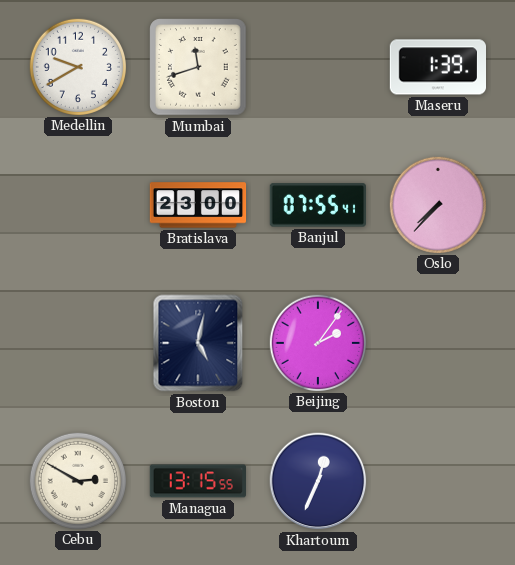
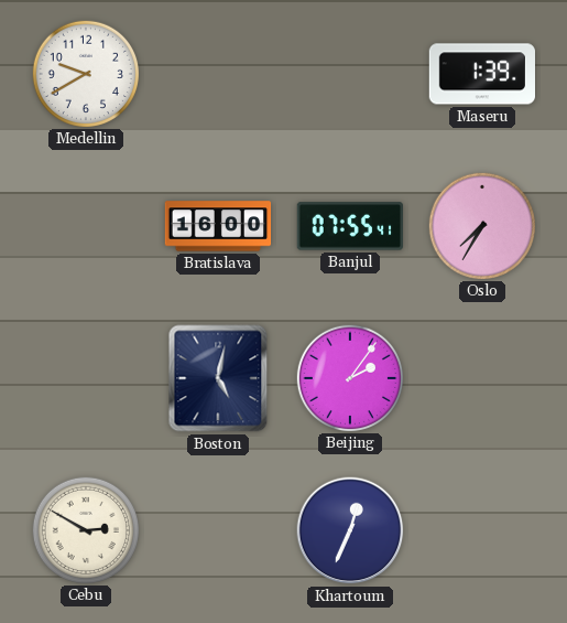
Mumbai: 11:42 -> none (198, 67)
Bratislava: 23:00 -> 16:00 (218, 226)
Oslo: 7:37 -> 7:35 (481, 225)
Managua: 13:15 -> none (197, 481)
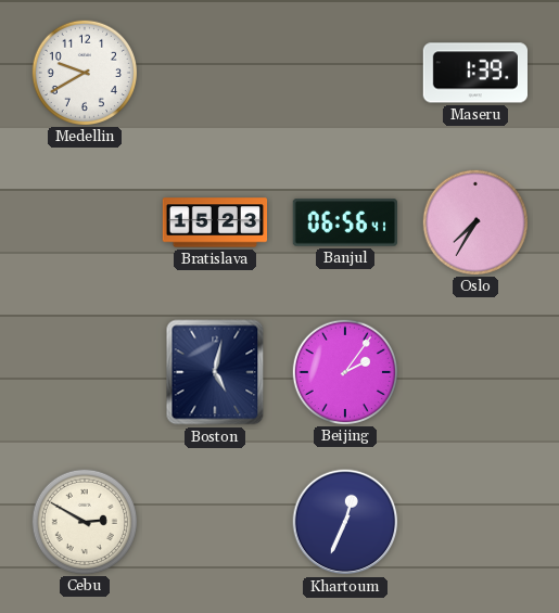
Bratislava: 16:00 -> 15:23 (215, 222)
Banjul: 07:55 -> 06:56 (344, 222)
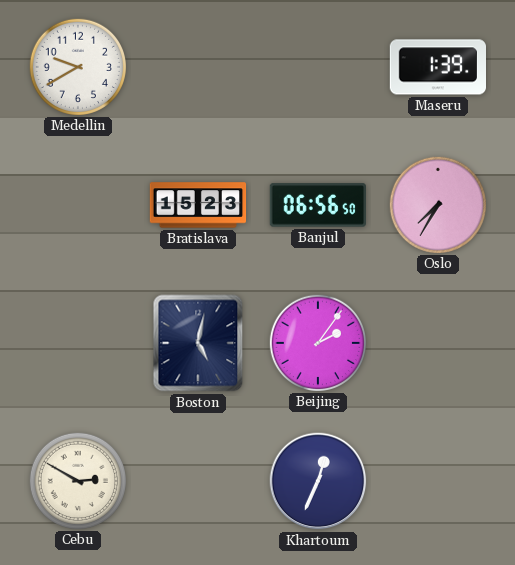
Banjul: 06:56:41 -> 06:56:50 (317, 205)
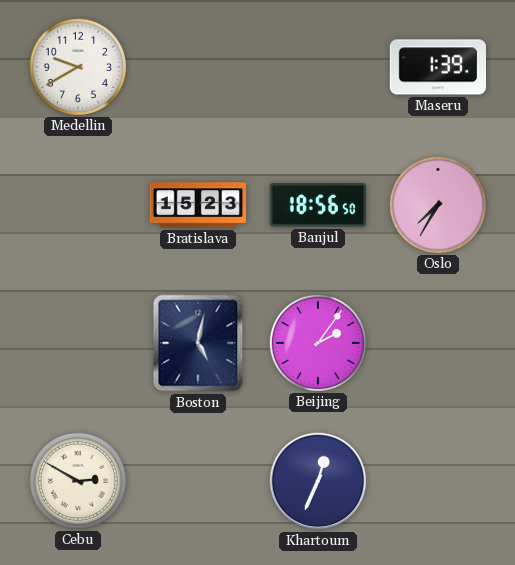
Banjul: 06:56 -> 18:56 (317, 205)
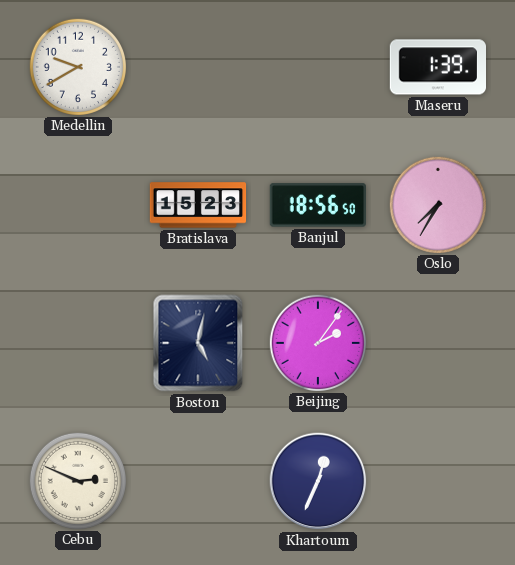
Cebu: 2:50 -> 2:49 (77, 480)
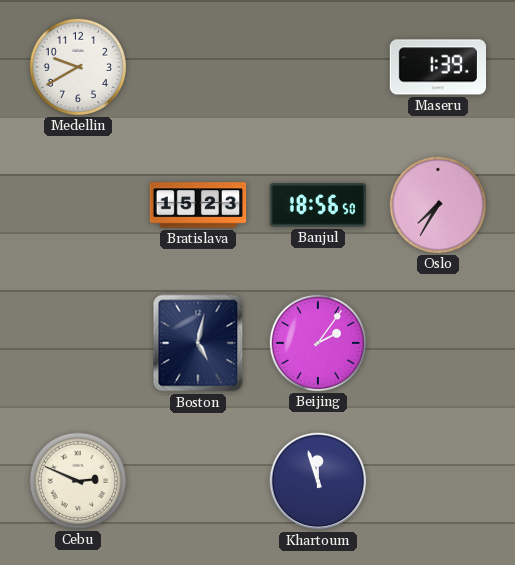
Khartoum: 12:34 -> 11:57 (318, 481)
